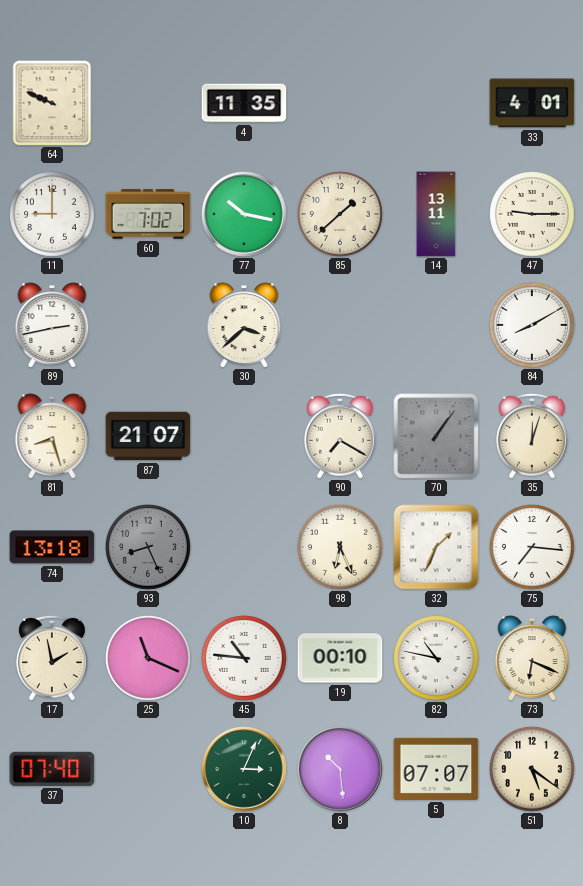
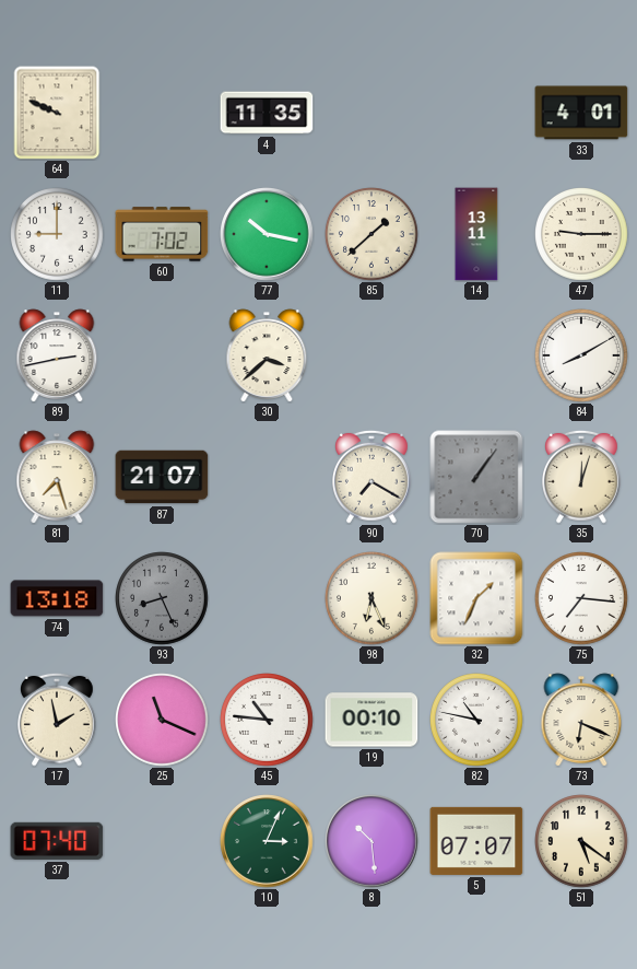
81: 8:27 -> 7:27 (57, 477)
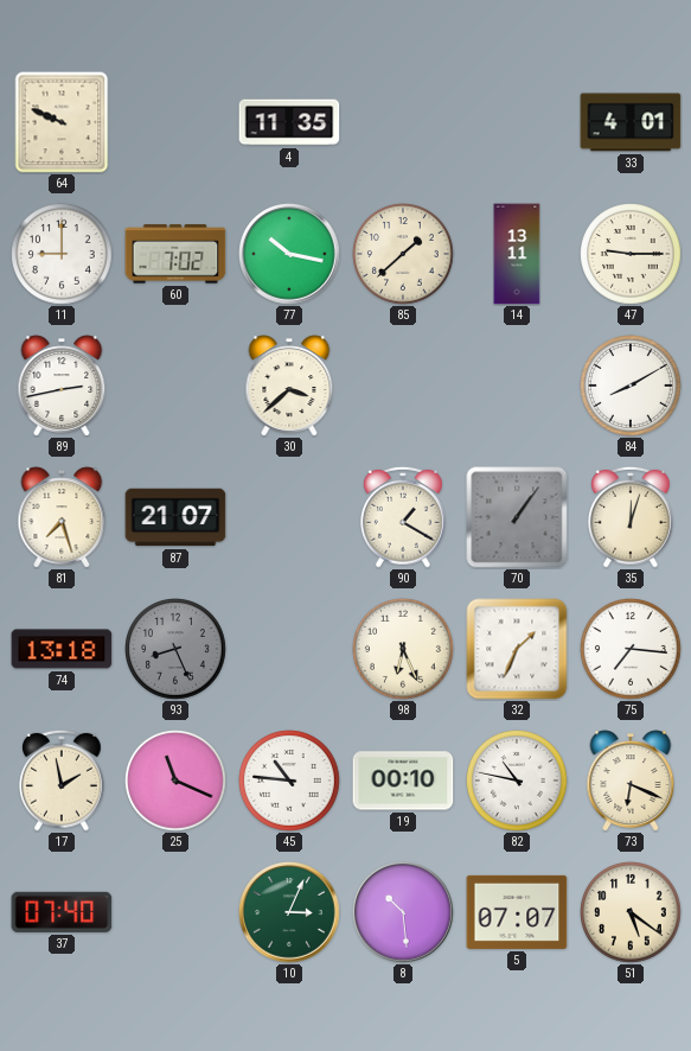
90: 7:20 -> 1:20 (404, 517)
